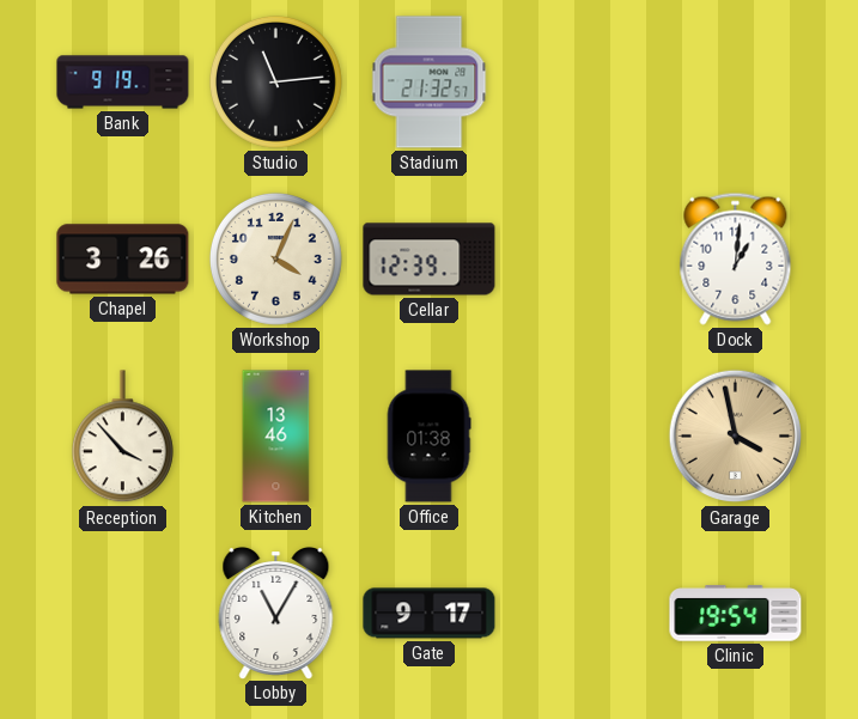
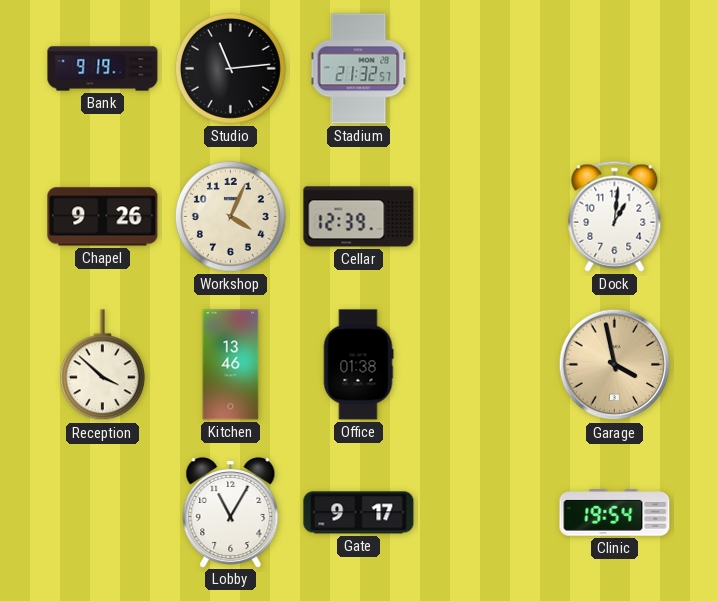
Chapel: 3:26 -> 9:26 (103, 217)
Reception: 3:53 -> 3:52 (102, 365)
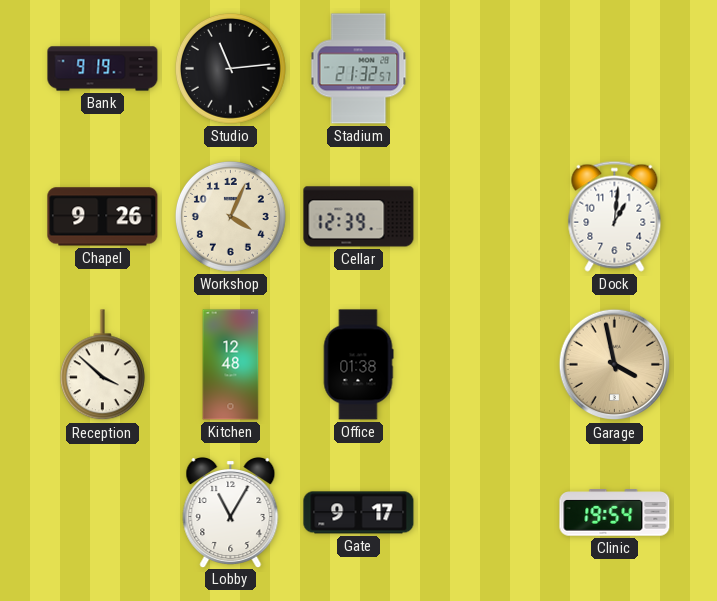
Kitchen: 13:46 -> 12:48 (231, 365)
